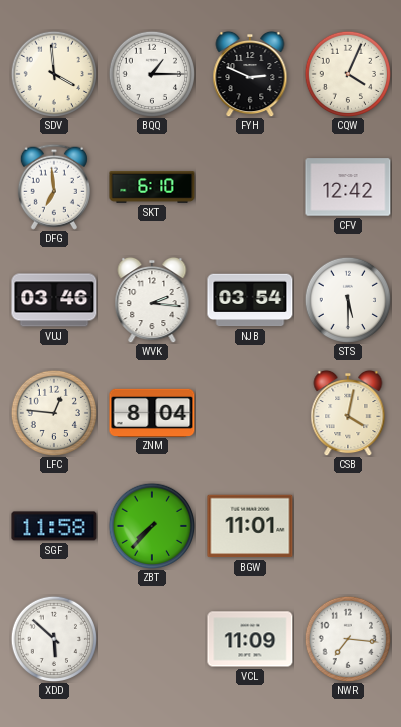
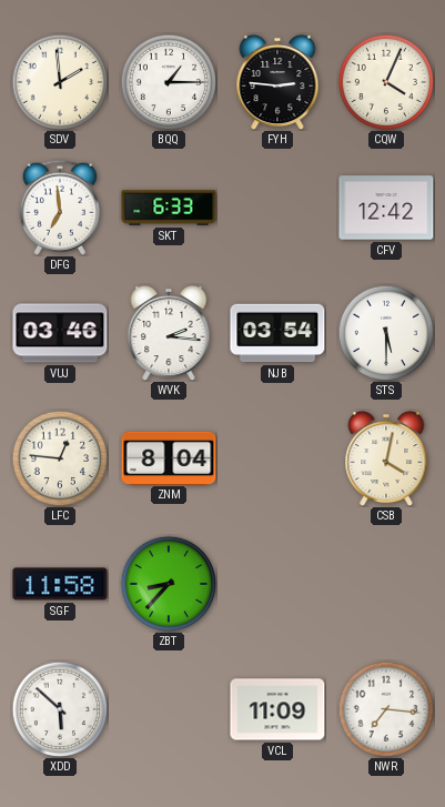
SDV: 3:59 -> 1:59 (59, 81)
FYH: 2:49 -> 2:46 (277, 82)
SKT: 6:10 -> 6:33 (169, 208)
ZBT: 7:37 -> 8:37 (168, 583)
BGW: 11:01 -> none (250, 526)
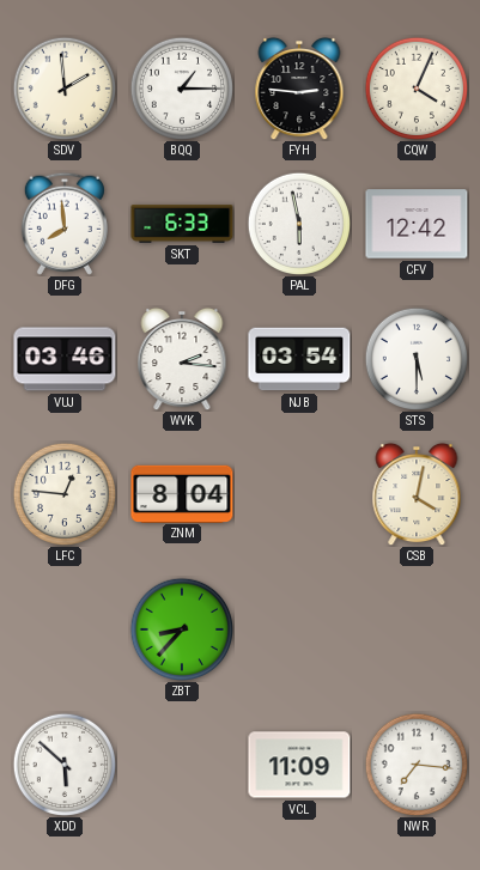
DFG: 6:59 -> 7:59 (65, 224)
PAL: none -> 5:58 (298, 223)
SGF: 11:58 -> none (60, 584)
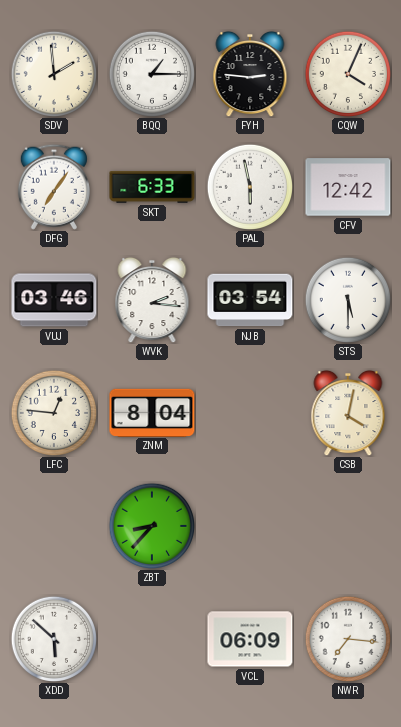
DFG: 7:59 -> 7:06 (54, 187)
VCL: 11:09 -> 06:09 (250, 639)
